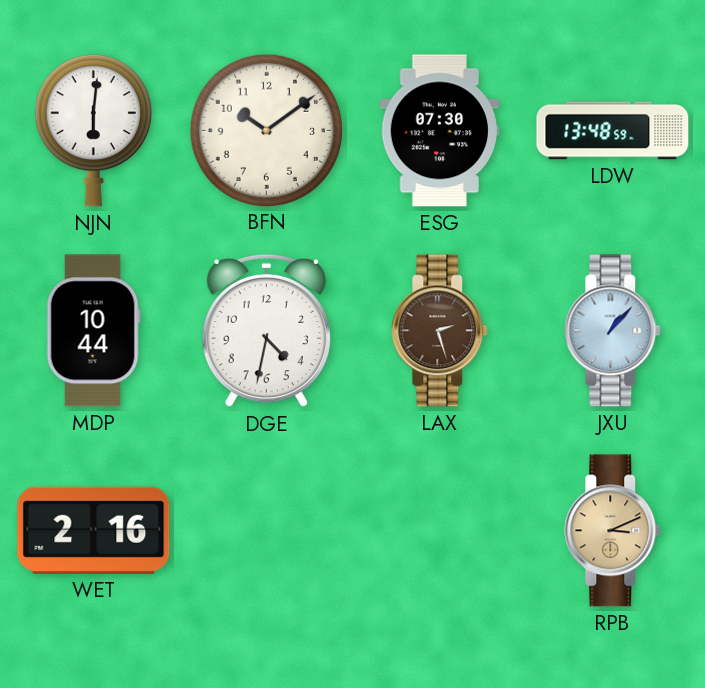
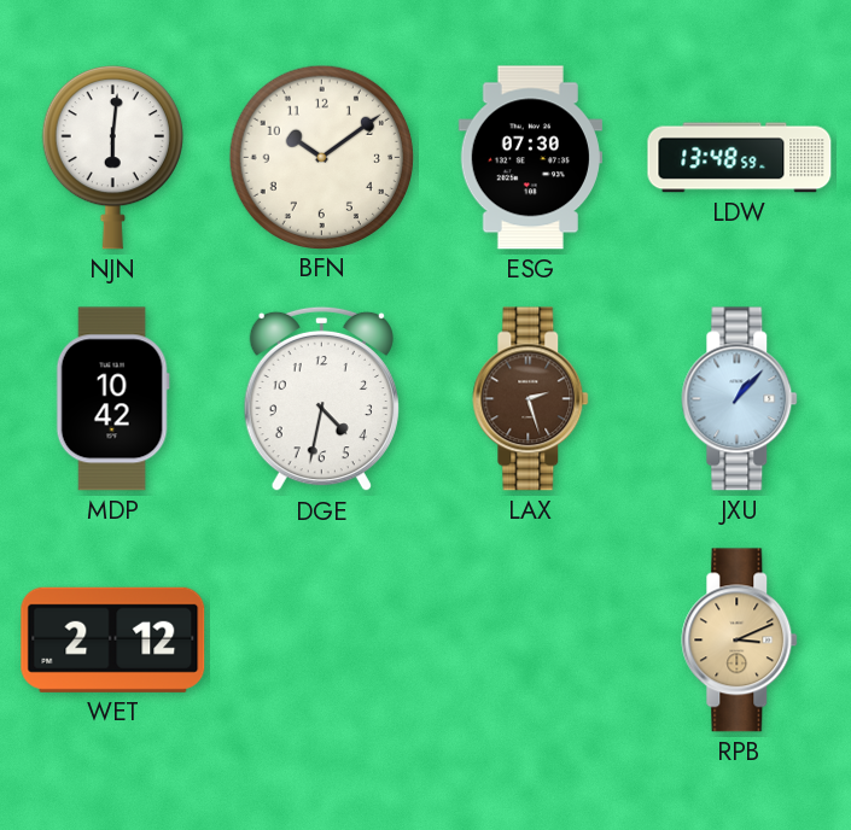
MDP: 10:44 -> 10:42 (112, 399)
WET: 2:16 -> 2:12 (113, 639)
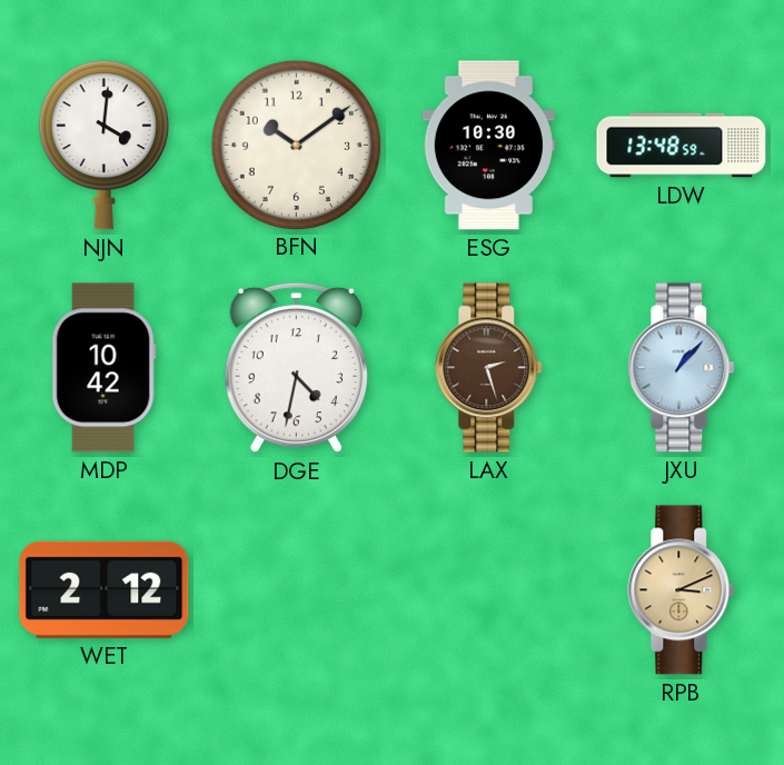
NJN: 6:01 -> 4:01 (103, 145)
ESG: 07:30 -> 10:30 (488, 146)
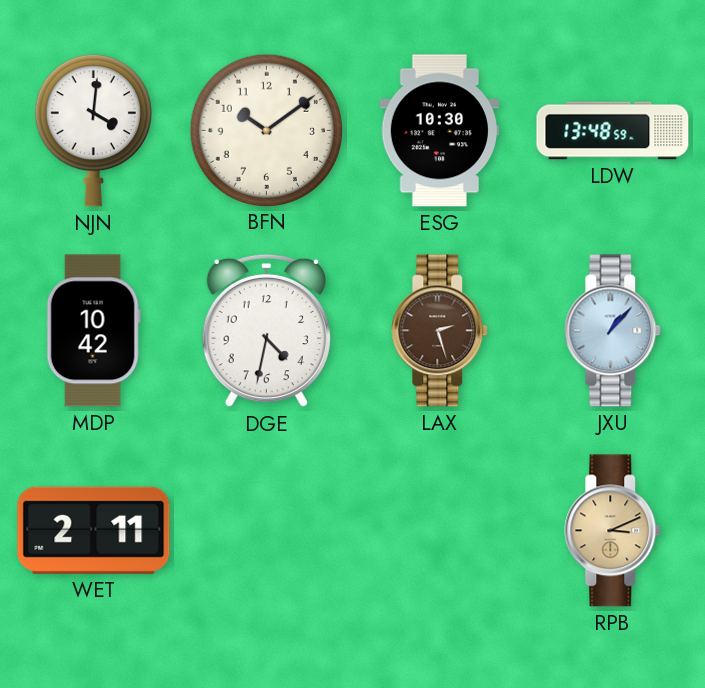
WET: 2:12 -> 2:11 (94, 530)
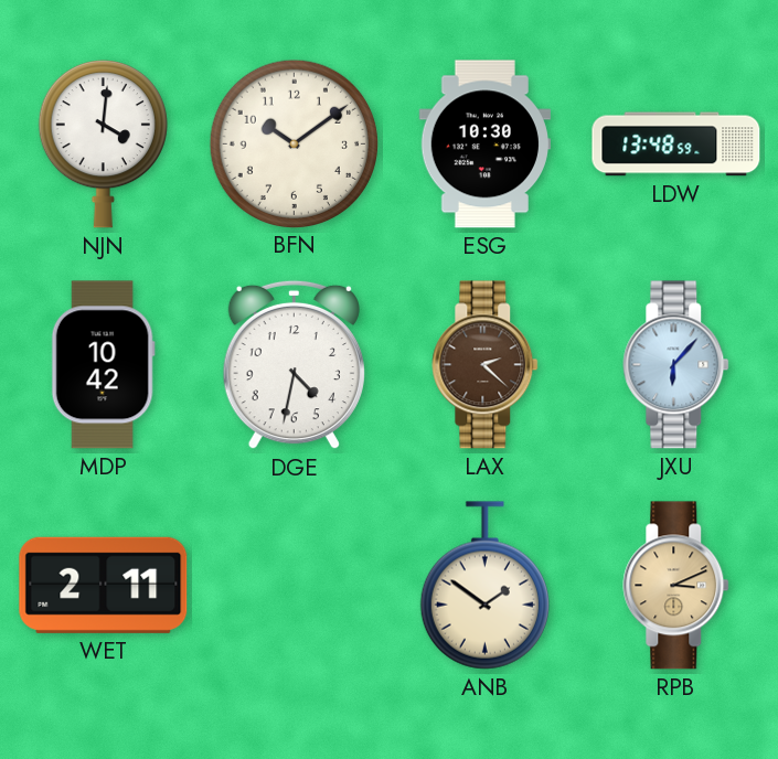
LAX: 2:27 -> 2:22 (486, 365)
JXU: 1:07 -> 6:07 (676, 365)
ANB: none -> 1:51 (484, 586)
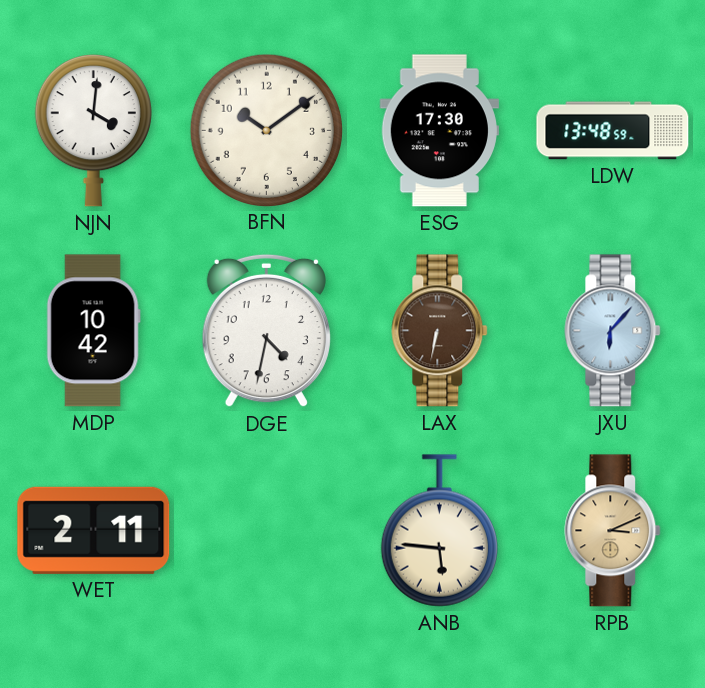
ESG: 10:30 -> 17:30 (439, 131)
LAX: 2:22 -> 6:32 (440, 331)
ANB: 1:51 -> 5:46 (439, 531)
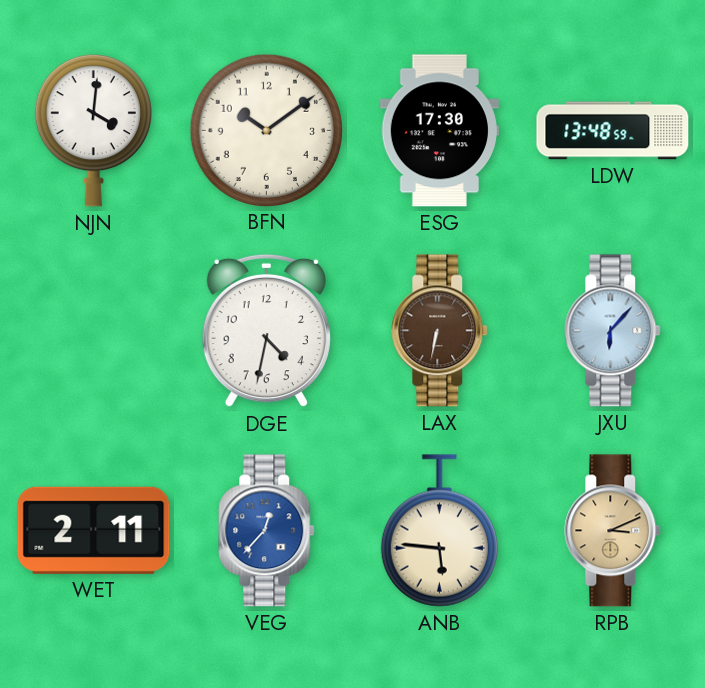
MDP: 10:42 -> none (93, 331)
VEG: none -> 12:37 (267, 531)
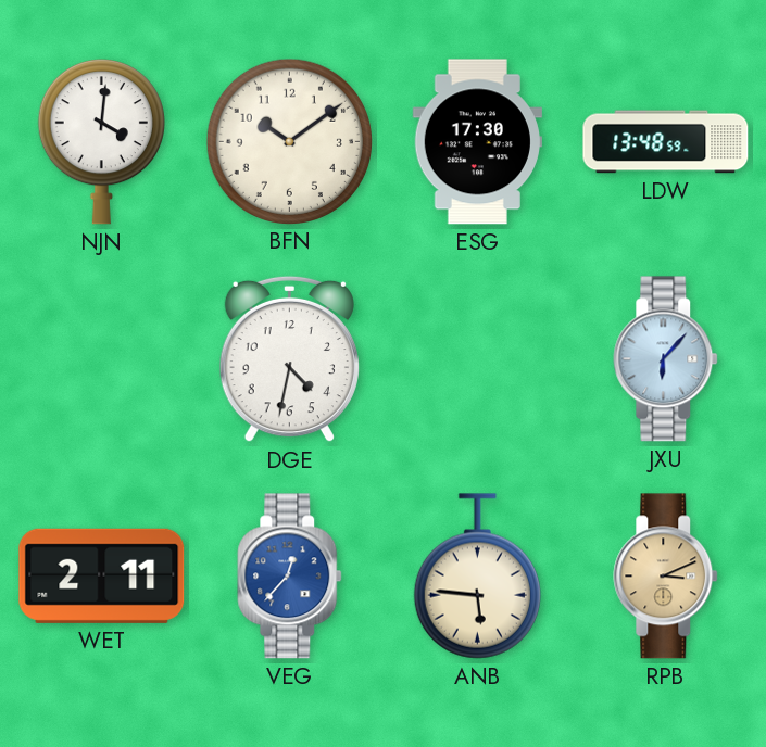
LAX: 6:32 -> none (440, 331)
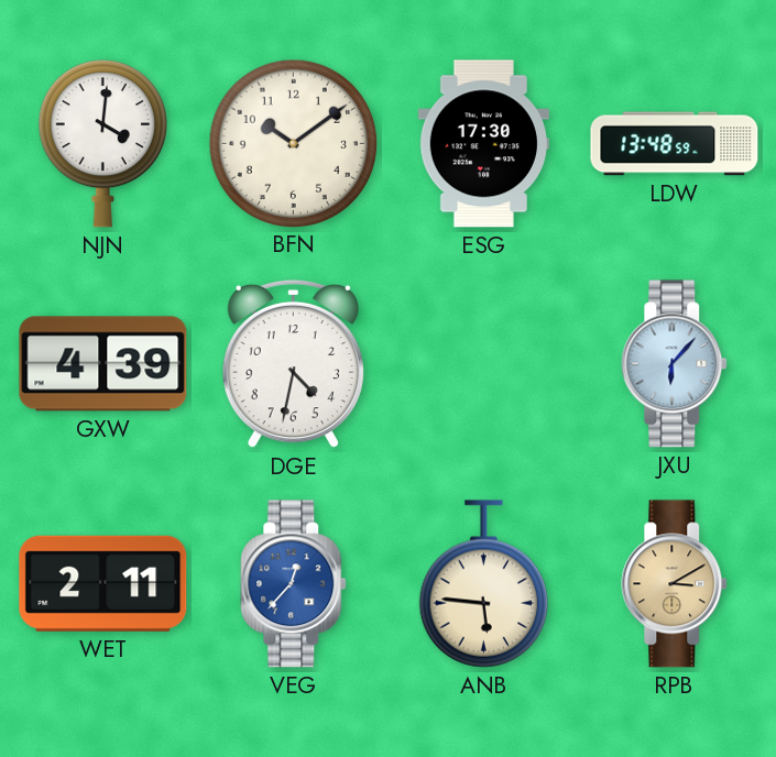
GXW: none -> 4:39 (103, 364)
RPB: 3:11 -> 3:10 (675, 584)
